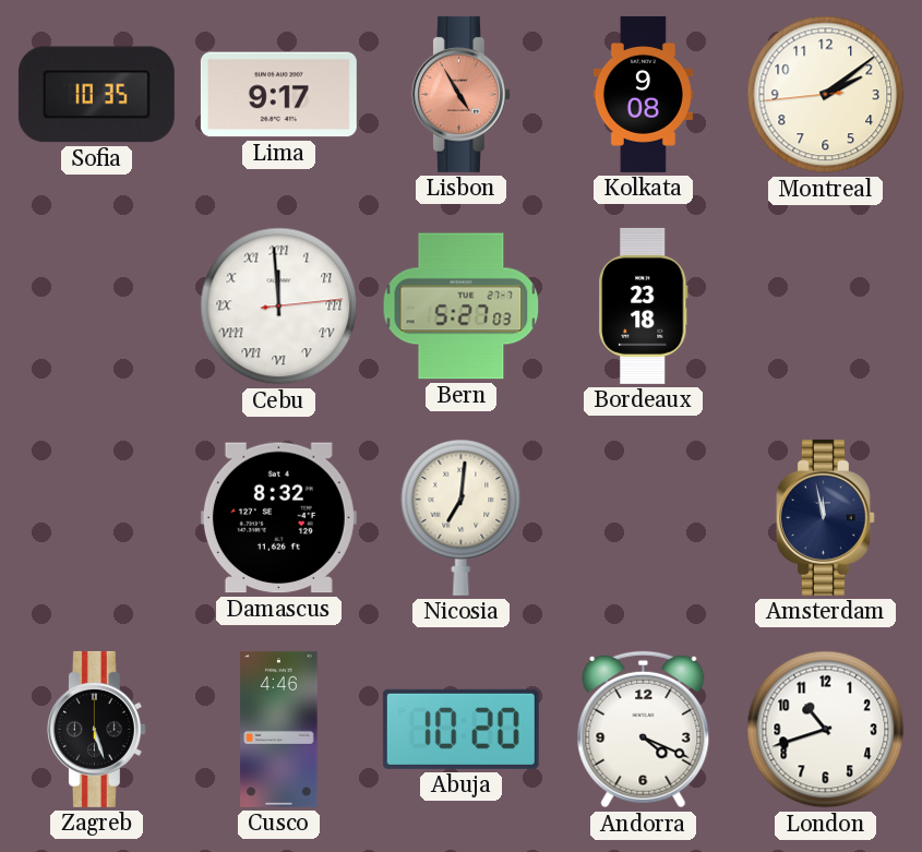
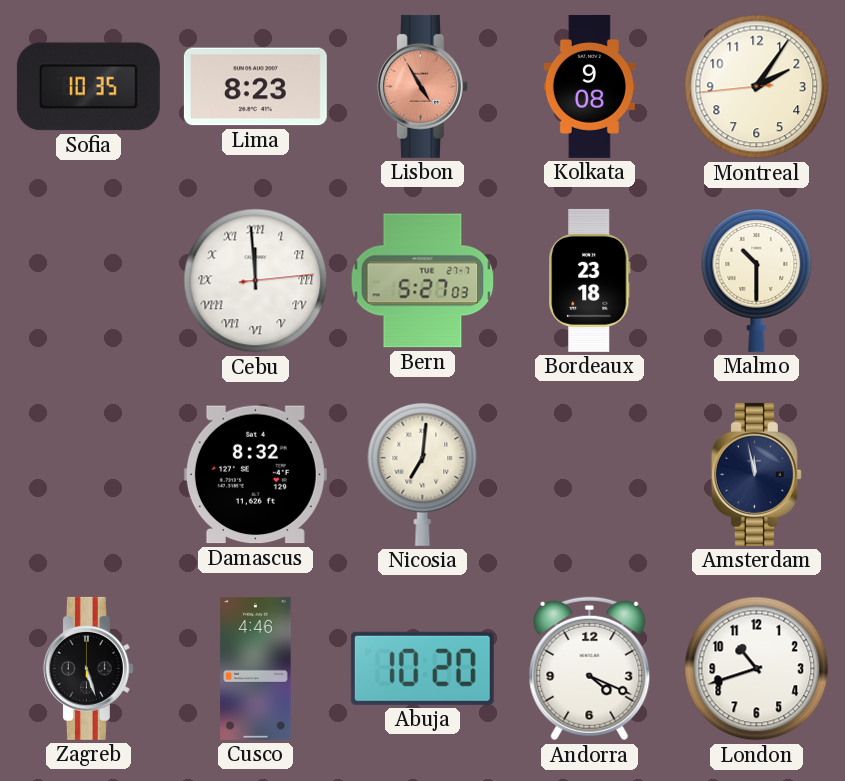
Lima: 9:17 -> 8:23 (255, 87)
Montreal: 2:08 -> 2:05 (757, 87)
Malmo: none -> 10:30 (757, 281)
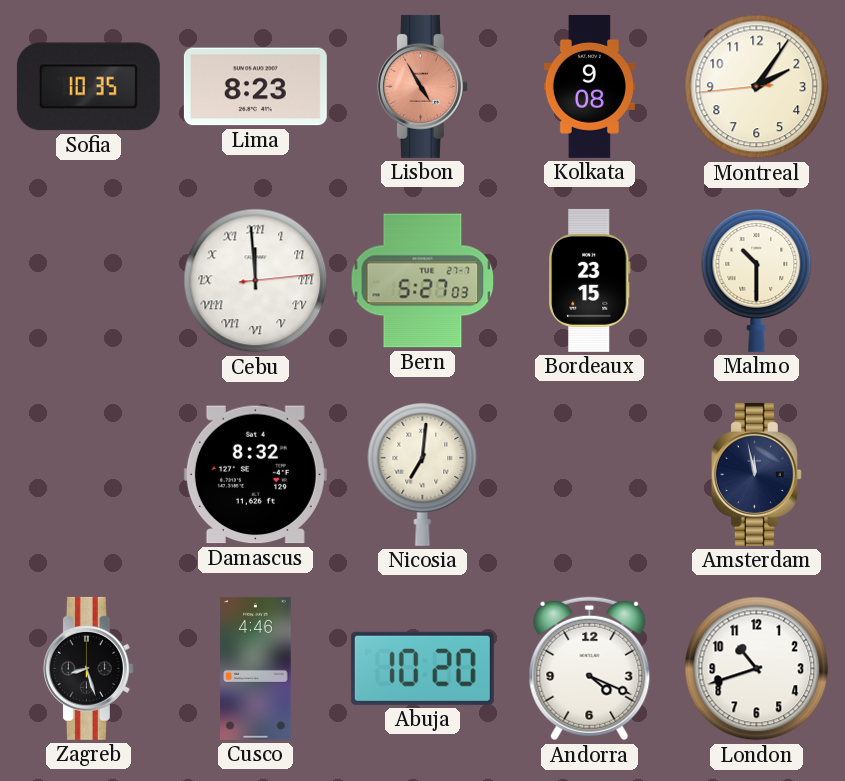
Bordeaux: 23:18 -> 23:15 (590, 280)
Zagreb: 5:27 -> 8:27 (88, 668)
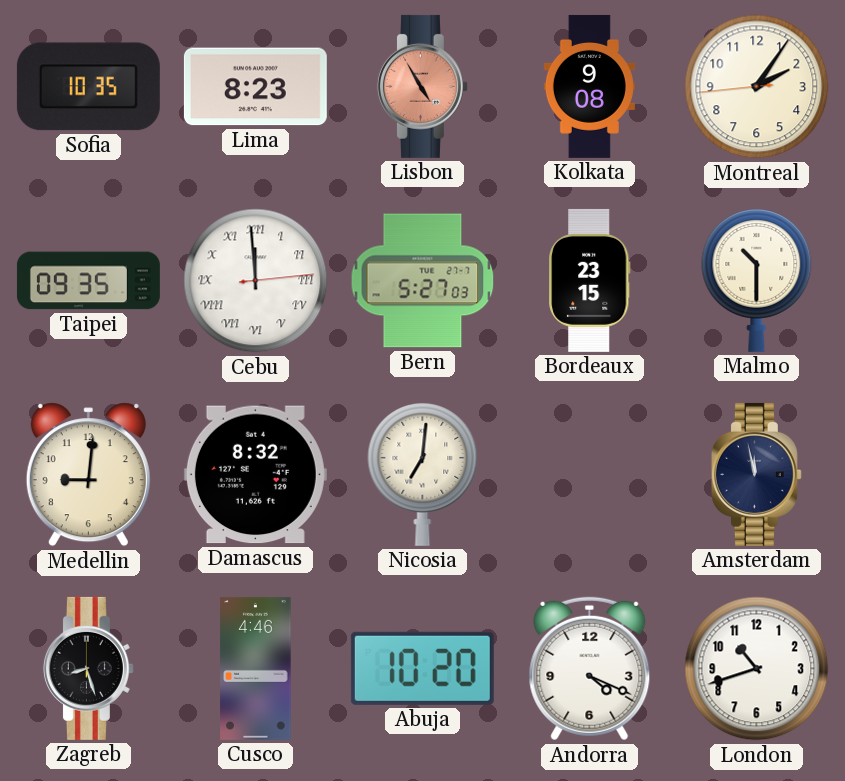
Taipei: none -> 09:35 (88, 281)
Medellin: none -> 9:01 (88, 475)
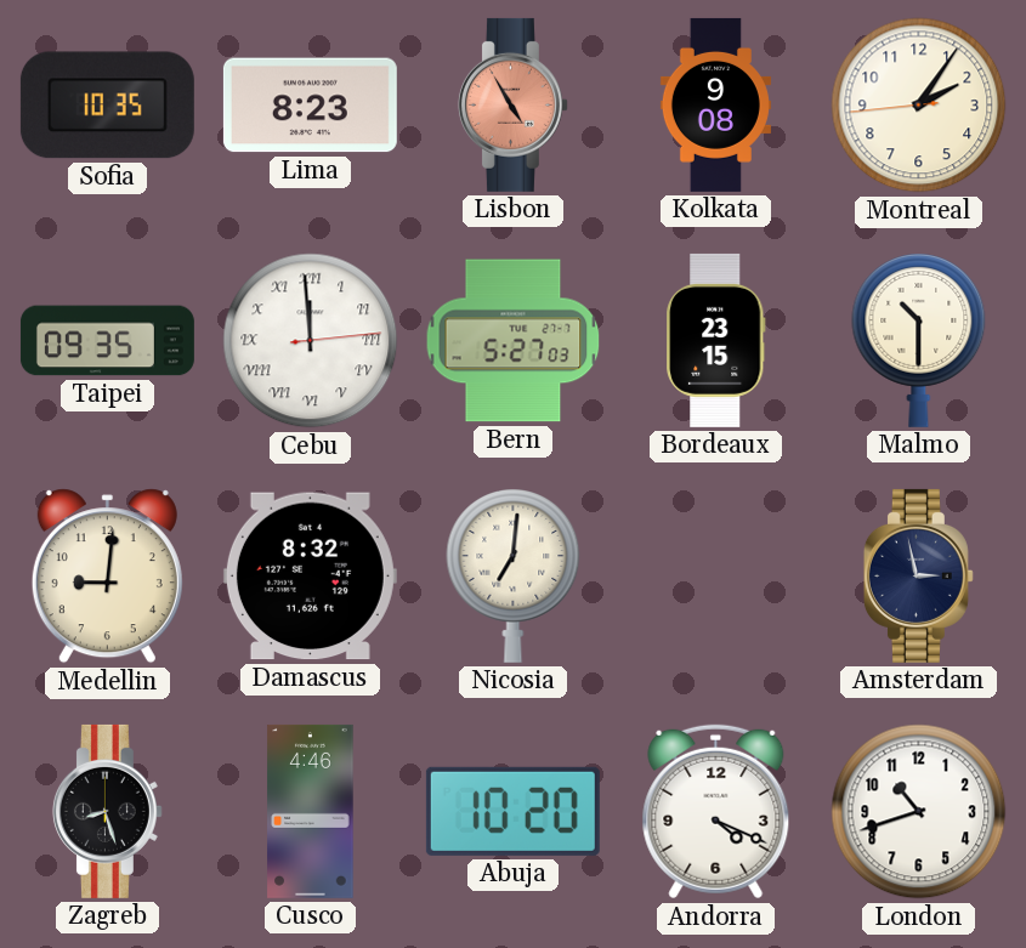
Amsterdam: 11:58 -> 2:58 (918, 575)
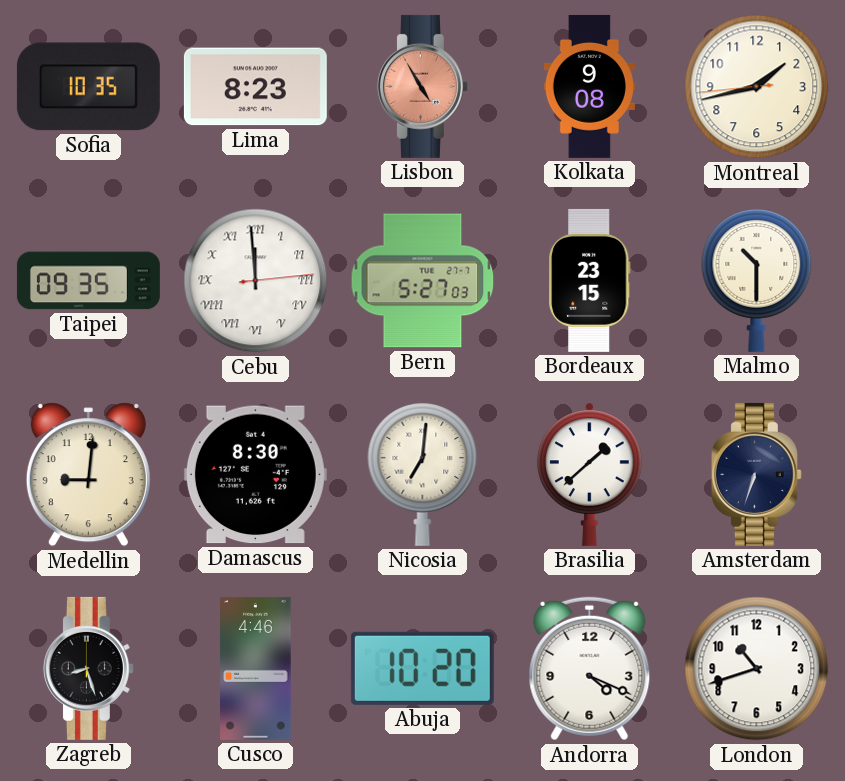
Montreal: 2:05 -> 1:42 (757, 87)
Damascus: 8:32 -> 8:30 (255, 475)
Brasilia: none -> 1:38 (590, 474)
Amsterdam: 2:58 -> 6:33 (756, 474)
